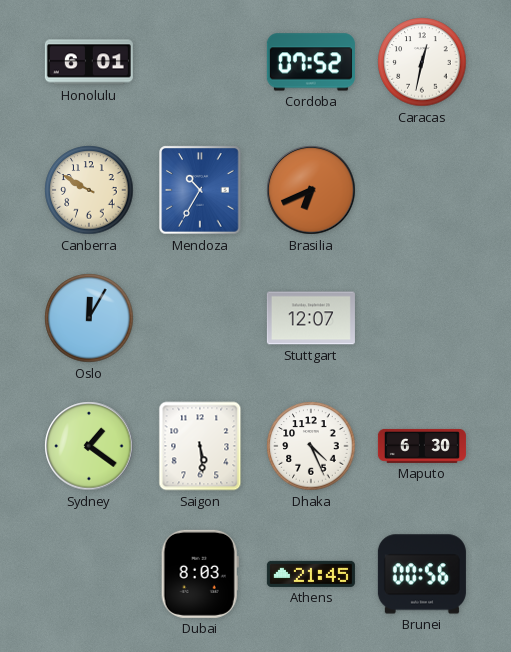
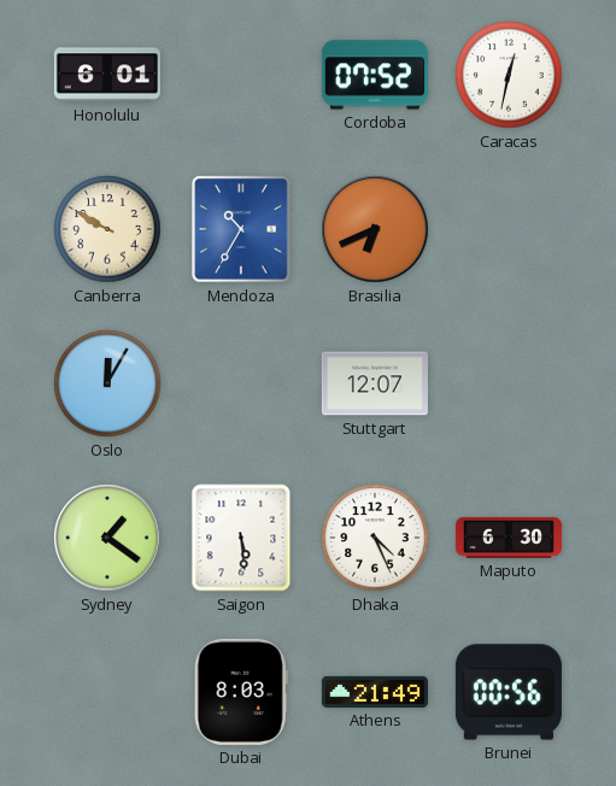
Athens: 21:45 -> 21:49 (375, 692)
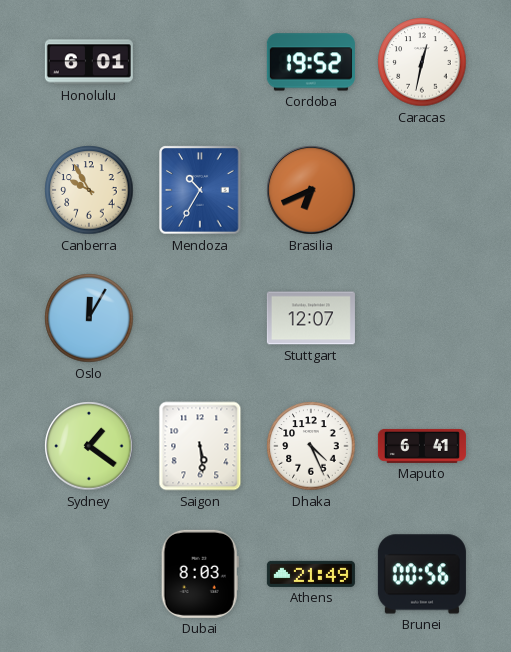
Cordoba: 07:52 -> 19:52 (311, 62)
Canberra: 9:50 -> 9:55 (89, 190)
Maputo: 6:30 -> 6:41 (422, 446)
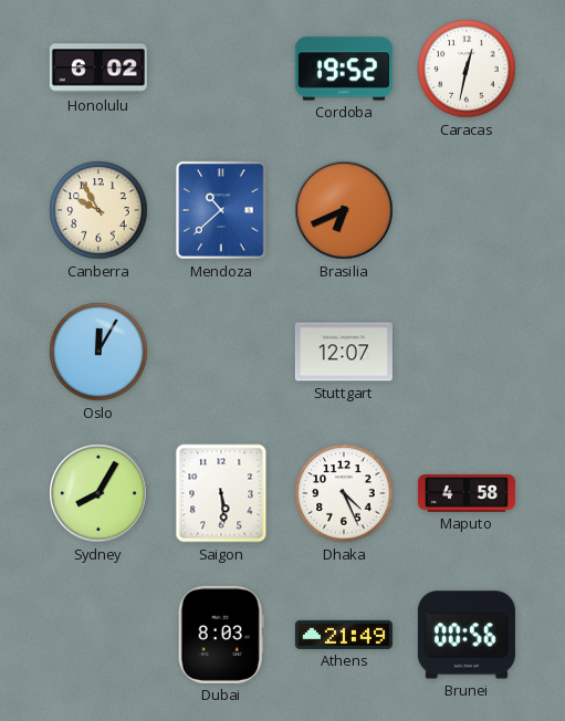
Honolulu: 6:01 -> 6:02 (98, 69)
Mendoza: 10:35 -> 10:38 (221, 210)
Sydney: 1:21 -> 8:05 (98, 493)
Maputo: 6:41 -> 4:58 (467, 493)
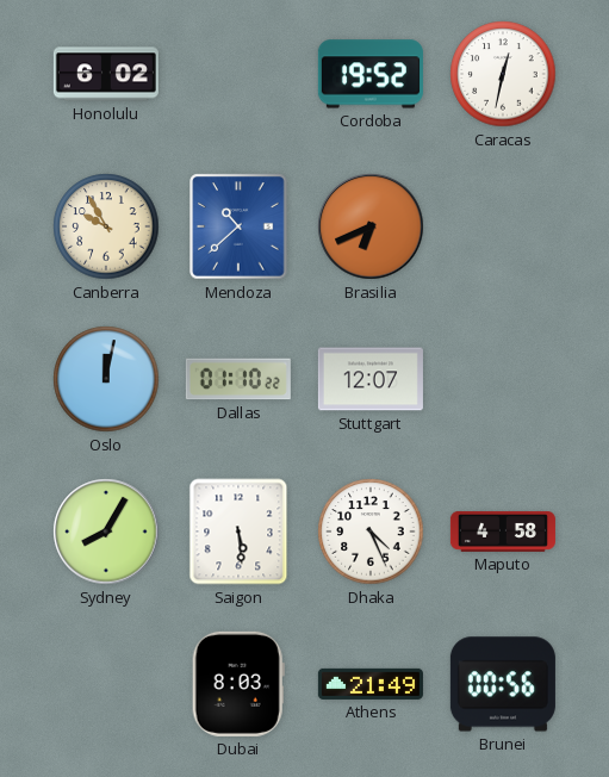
Oslo: 12:05 -> 12:02 (106, 379)
Dallas: none -> 01:10 (238, 379)
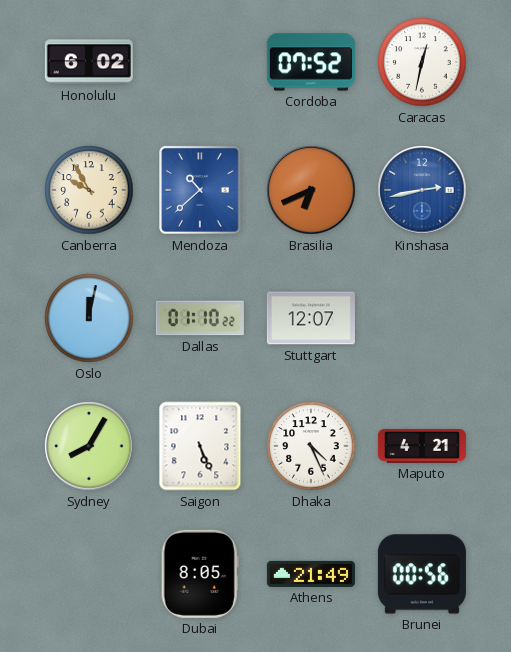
Cordoba: 19:52 -> 07:52 (311, 62)
Kinshasa: none -> 2:43 (422, 190)
Saigon: 5:29 -> 5:26 (200, 446)
Maputo: 4:58 -> 4:21 (422, 446)
Dubai: 8:03 -> 8:05 (200, 574)
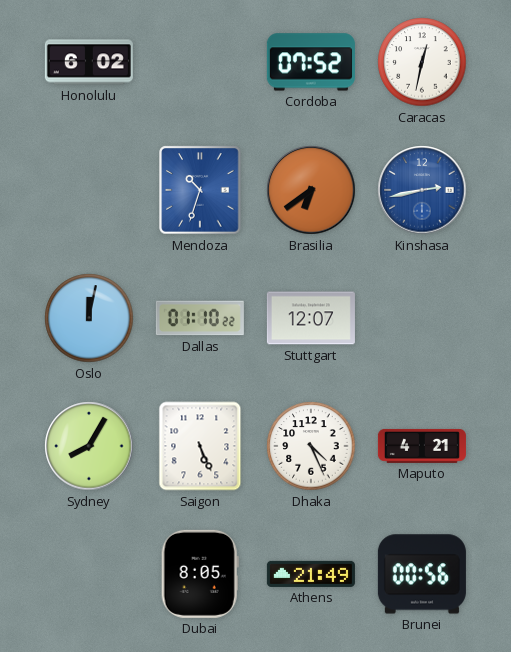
Canberra: 9:55 -> none (89, 190)
Mendoza: 10:38 -> 10:33 (200, 190)
Brasilia: 6:41 -> 6:39 (311, 190)
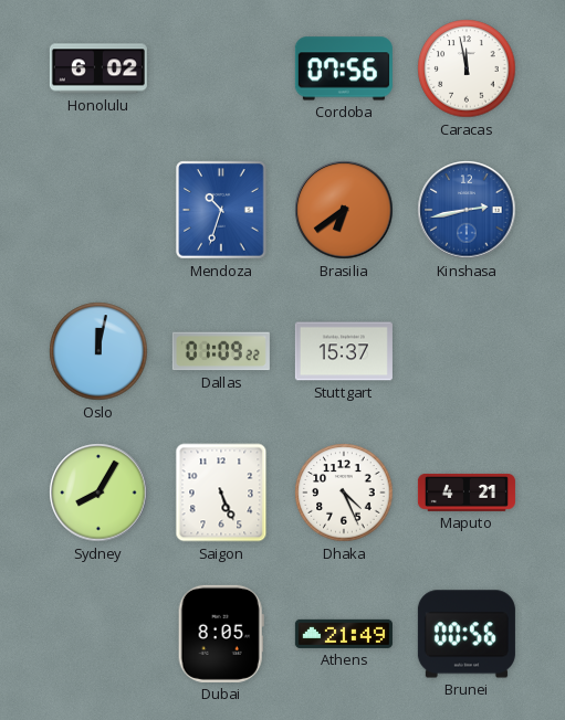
Cordoba: 07:52 -> 07:56 (344, 68)
Caracas: 12:32 -> 11:58 (467, 68)
Dallas: 01:10 -> 01:09 (221, 351)
Stuttgart: 12:07 -> 15:37 (344, 351)
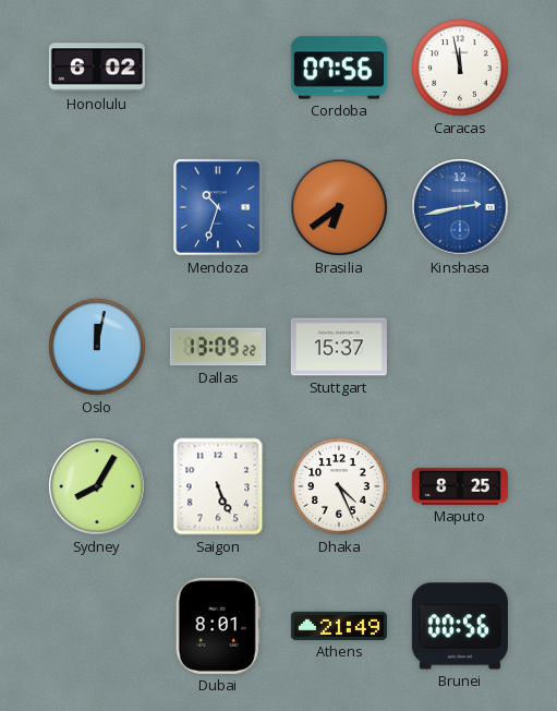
Dallas: 01:09 -> 13:09 (218, 347)
Maputo: 4:21 -> 8:25 (460, 486)
Dubai: 8:05 -> 8:01 (218, 626)
